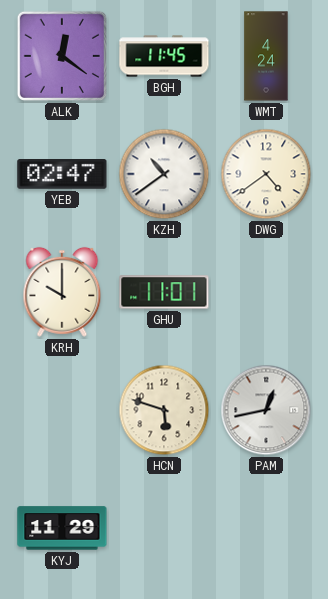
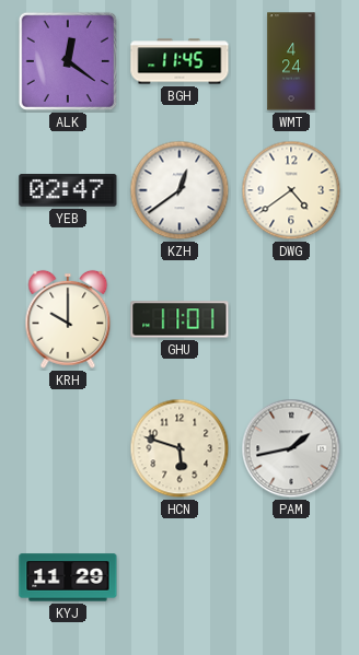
KZH: 10:39 -> 12:39 (179, 190)
PAM: 12:43 -> 1:43 (291, 448)
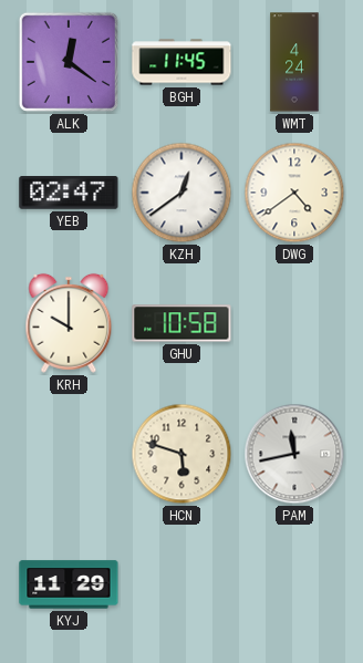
GHU: 11:01 -> 10:58 (181, 323)
PAM: 1:43 -> 11:43 (294, 454)
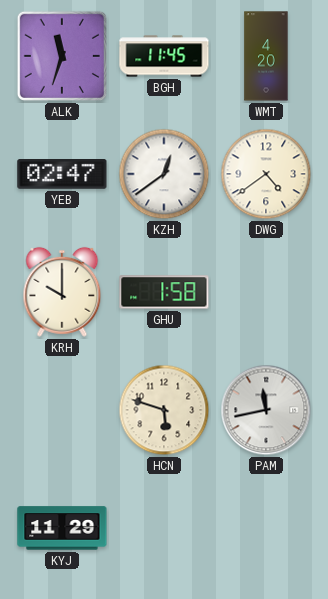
ALK: 12:21 -> 11:33 (62, 56)
WMT: 4:24 -> 4:20 (266, 56)
GHU: 10:58 -> 1:58 (164, 292)
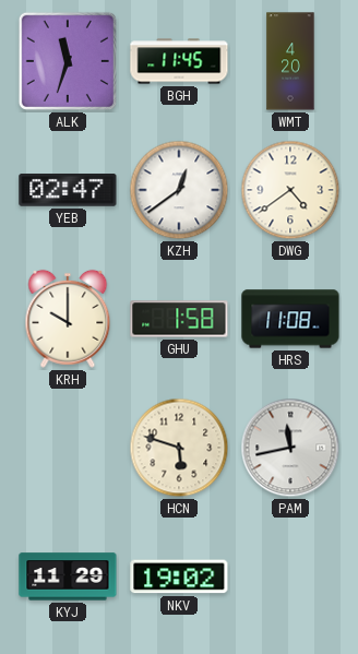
HRS: none -> 11:08 (290, 319)
NKV: none -> 19:02 (179, 576)
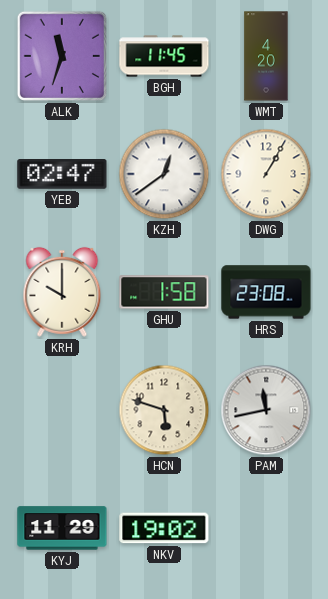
DWG: 4:39 -> 1:05 (266, 174)
HRS: 11:08 -> 23:08 (266, 292)
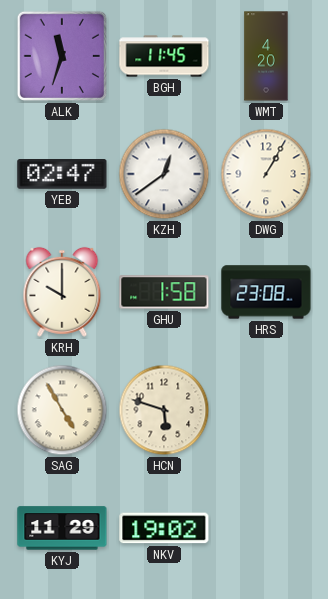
SAG: none -> 4:55 (62, 410)
PAM: 11:43 -> none (266, 410)
